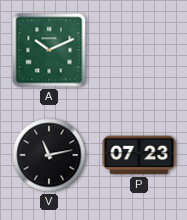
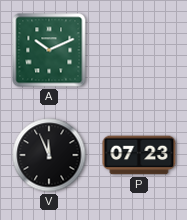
V: 11:13 -> 11:56 (49, 155)
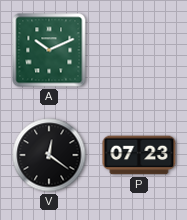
V: 11:56 -> 12:21 (49, 155)
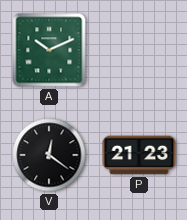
P: 07:23 -> 21:23 (139, 155)
